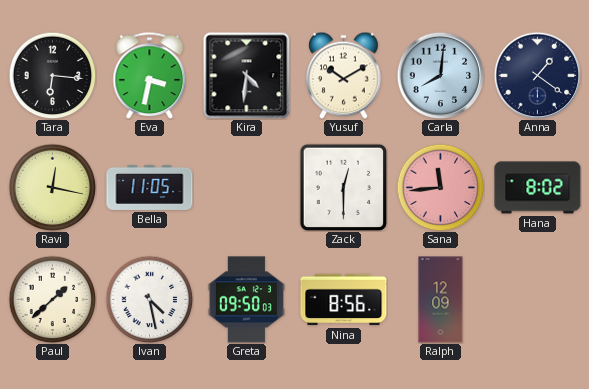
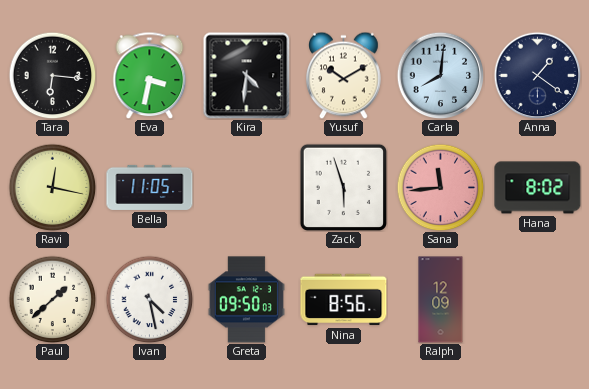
Zack: 12:30 -> 5:57 (343, 187)
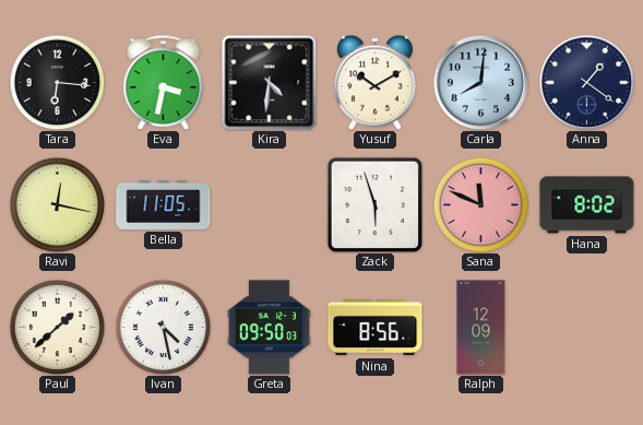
Sana: 11:44 -> 11:49 (480, 204)
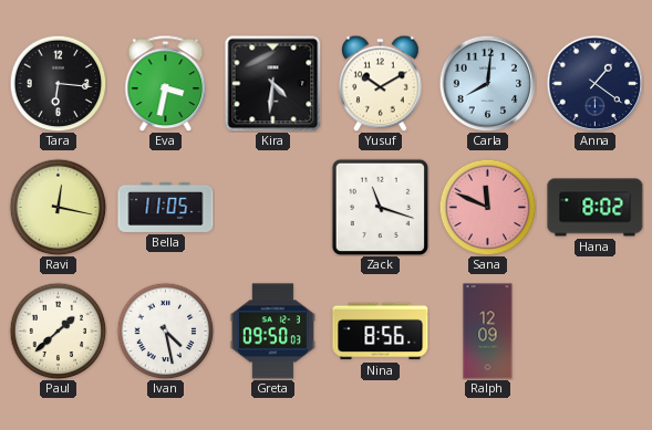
Zack: 5:57 -> 11:18 (380, 207)
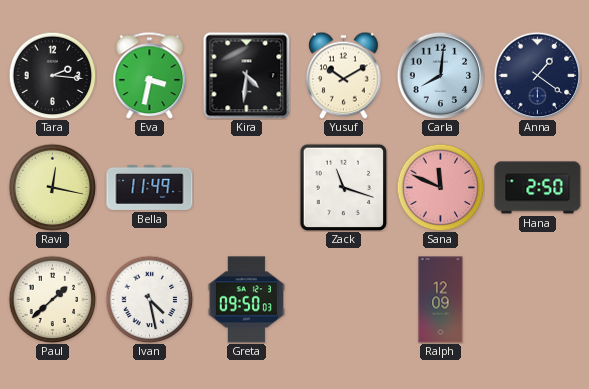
Tara: 6:16 -> 2:16 (52, 75)
Bella: 11:05 -> 11:49 (150, 187)
Hana: 8:02 -> 2:50 (538, 188)
Nina: 8:56 -> none (381, 332)
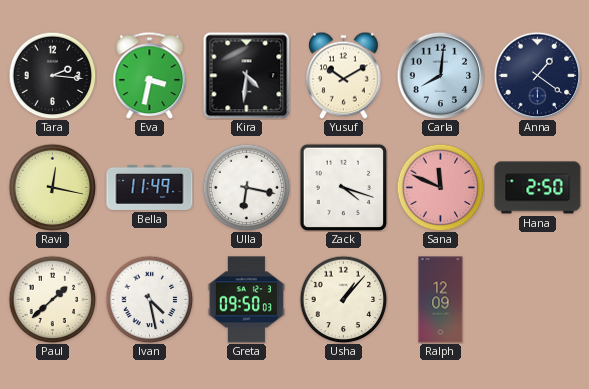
Ulla: none -> 6:17 (246, 187)
Zack: 11:18 -> 4:18 (343, 187)
Usha: none -> 1:07 (343, 299)
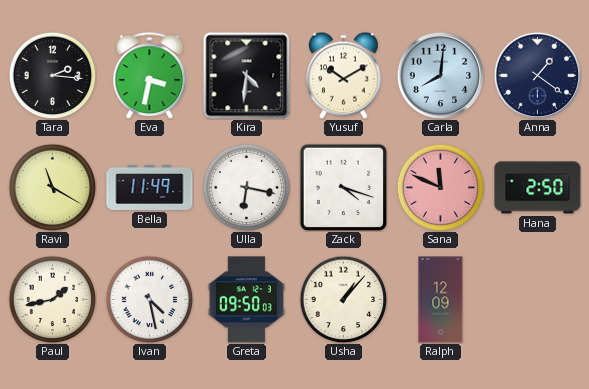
Ravi: 12:17 -> 11:20 (52, 187)
Paul: 1:38 -> 1:43 (52, 299)
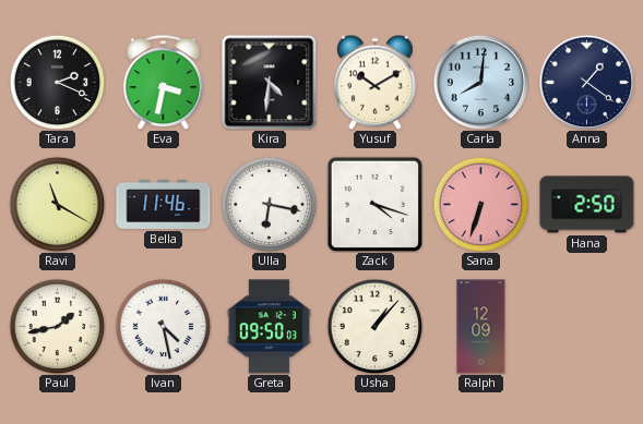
Tara: 2:16 -> 2:19 (57, 82)
Bella: 11:49 -> 11:46 (164, 204)
Sana: 11:49 -> 6:33 (480, 204)
